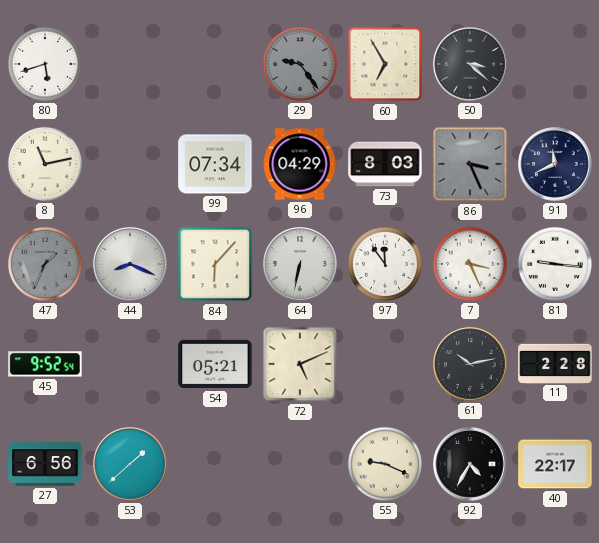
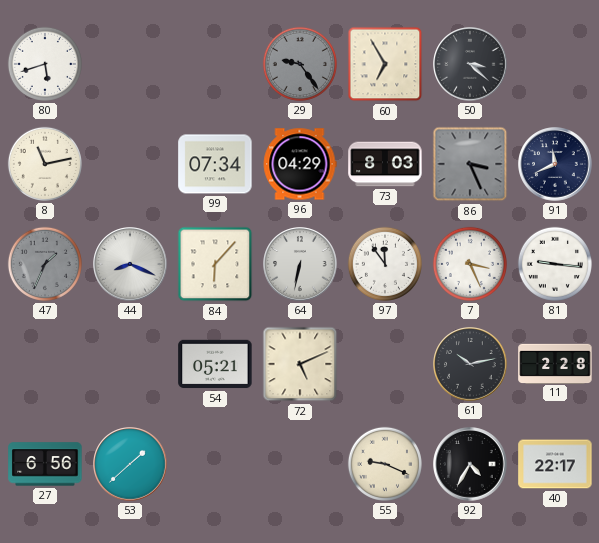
45: 9:52 -> none (45, 364)
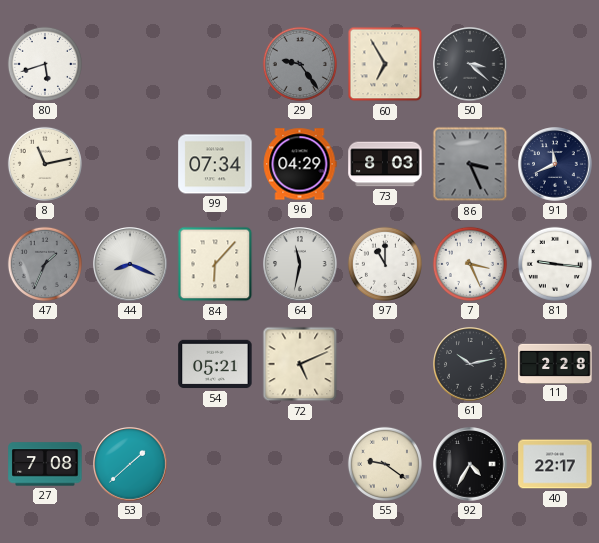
64: 6:32 -> 11:32 (300, 264)
97: 11:54 -> 11:00 (385, 264)
27: 6:56 -> 7:08 (45, 464)
55: 9:19 -> 9:21 (385, 464)
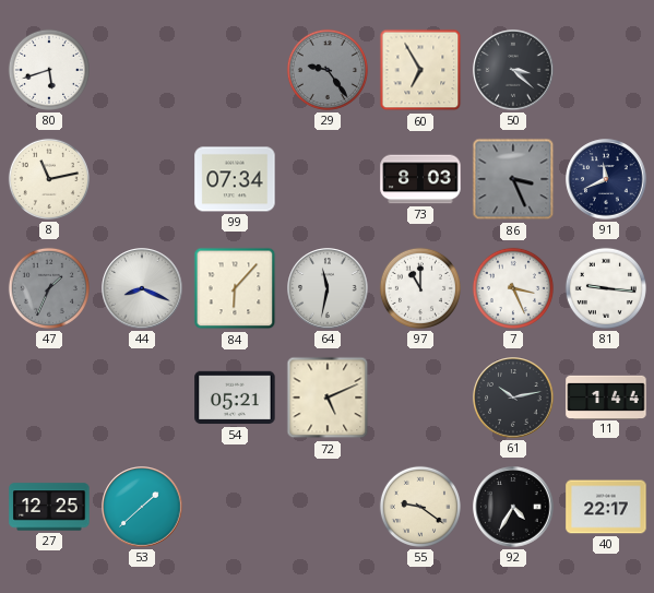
96: 04:29 -> none (300, 164)
11: 2:28 -> 1:44 (606, 396)
27: 7:08 -> 12:25 (49, 507)
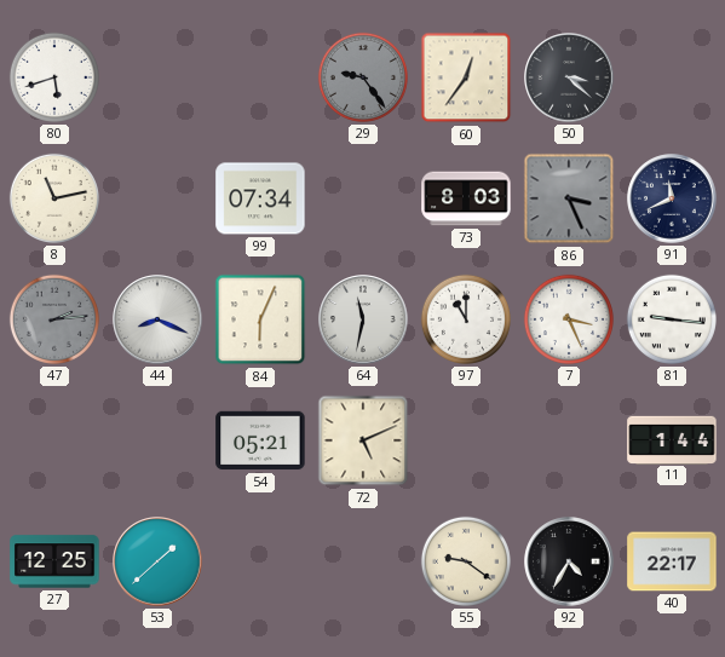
60: 6:55 -> 12:36 (466, 77)
47: 1:34 -> 2:14 (54, 319)
84: 6:07 -> 6:04 (260, 319)
61: 10:13 -> none (513, 398)
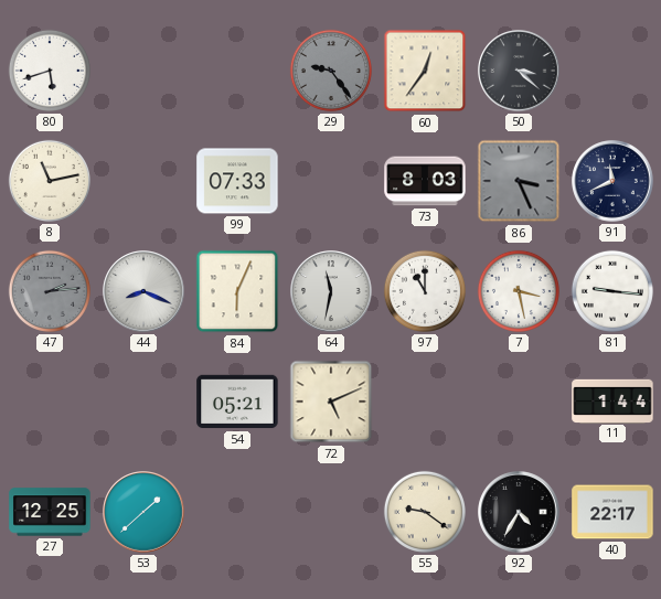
99: 07:34 -> 07:33 (237, 181)
7: 3:26 -> 3:28 (519, 291)
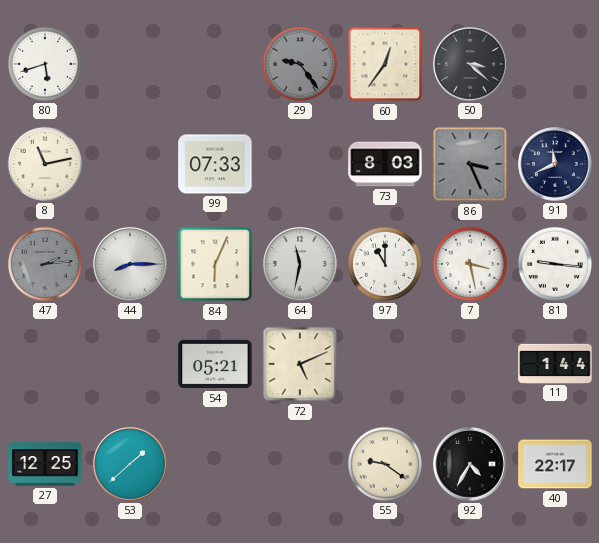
44: 8:19 -> 8:15 (130, 264)
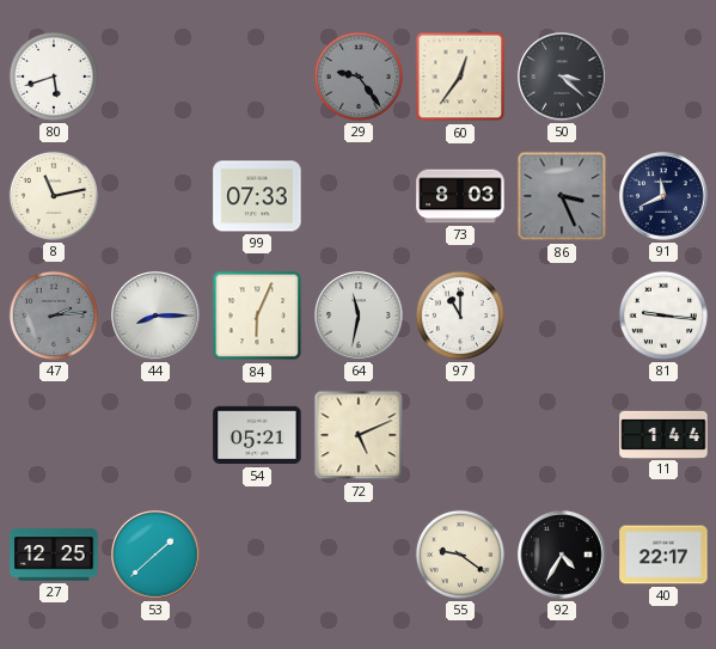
7: 3:28 -> none (470, 264)
